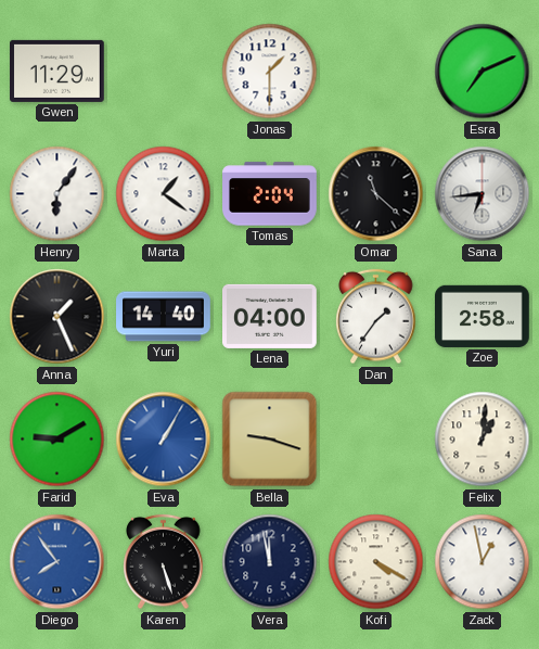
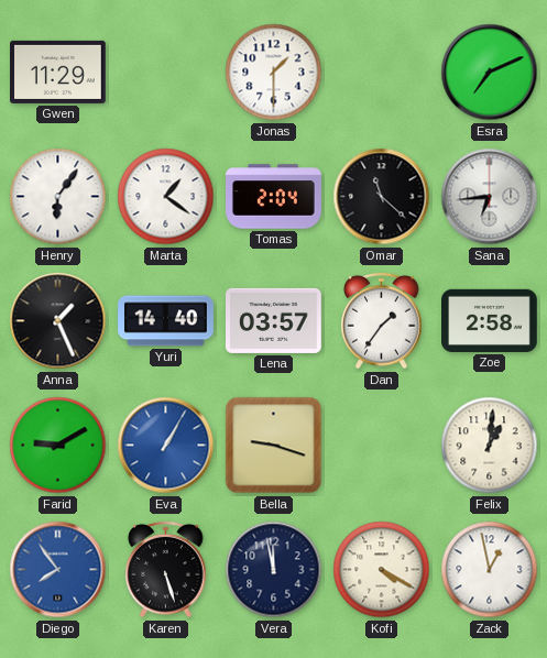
Lena: 04:00 -> 03:57 (274, 320)
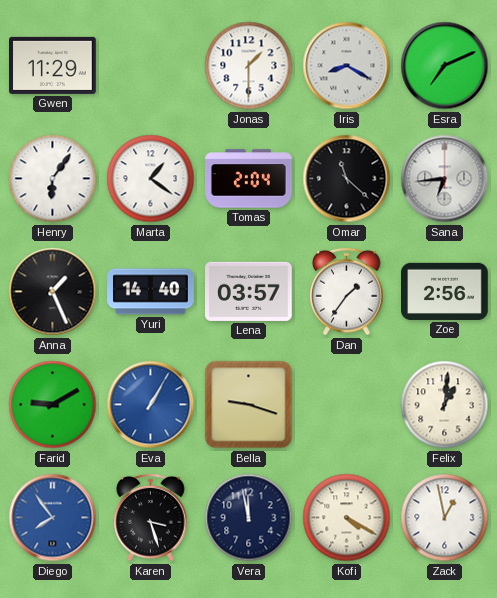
Iris: none -> 8:20 (347, 66)
Zoe: 2:58 -> 2:56 (445, 291)
Karen: 5:27 -> 3:27 (151, 518)
